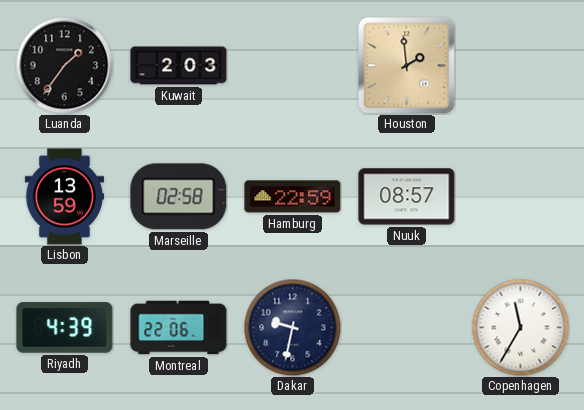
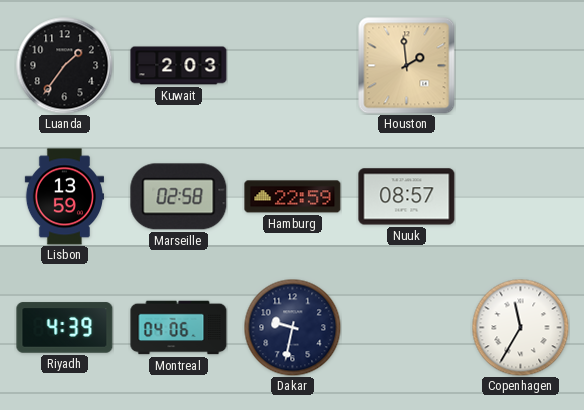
Montreal: 22:06 -> 04:06 (179, 328)
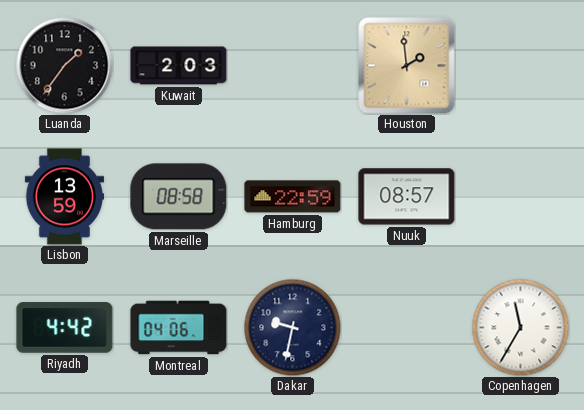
Marseille: 02:58 -> 08:58 (179, 197)
Riyadh: 4:39 -> 4:42 (65, 328)
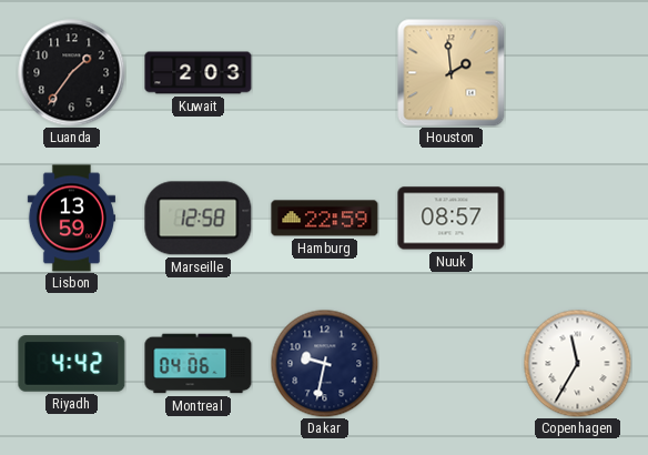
Marseille: 08:58 -> 12:58 (199, 219)
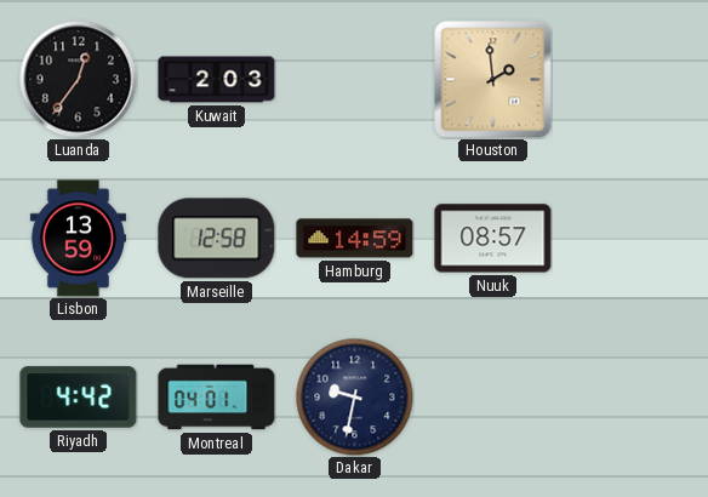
Luanda: 1:36 -> 12:36 (79, 80)
Hamburg: 22:59 -> 14:59 (355, 239)
Montreal: 04:06 -> 04:01 (217, 398)
Copenhagen: 11:35 -> none (577, 363)
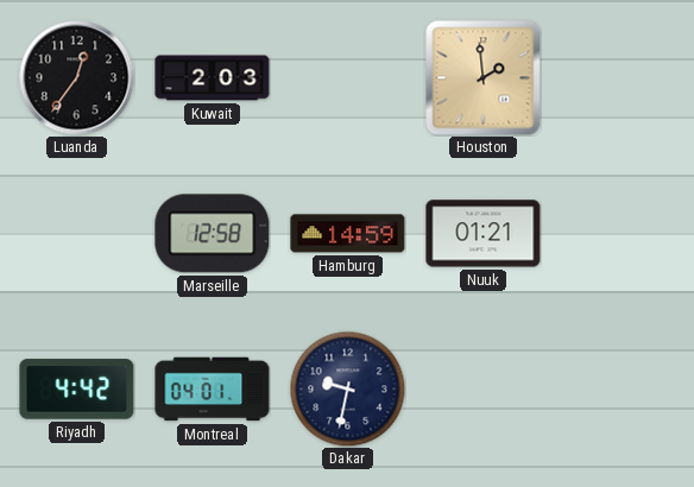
Lisbon: 13:59 -> none (78, 239)
Nuuk: 08:57 -> 01:21 (484, 234)
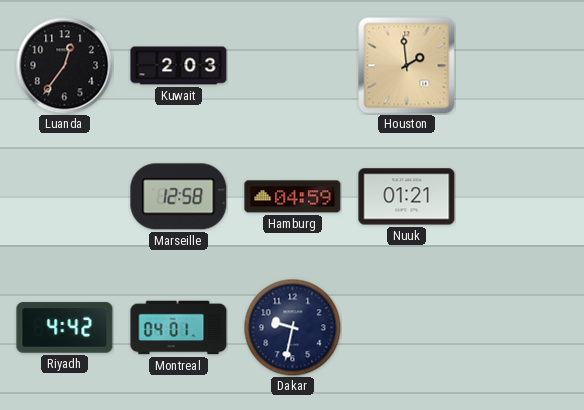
Hamburg: 14:59 -> 04:59 (293, 197)
